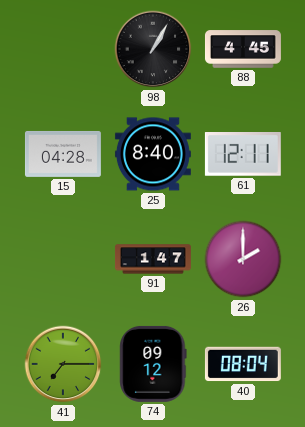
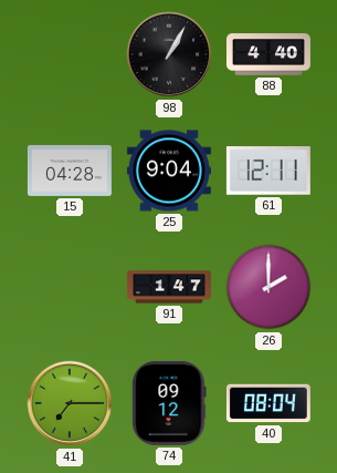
88: 4:45 -> 4:40 (268, 54)
25: 8:40 -> 9:04 (169, 171)
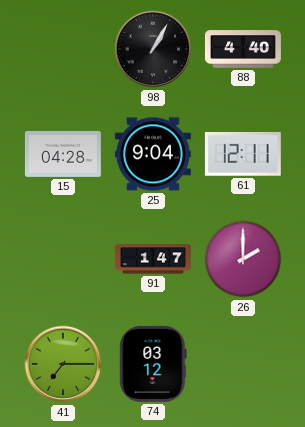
74: 09:12 -> 03:12 (153, 364)
40: 08:04 -> none (268, 403)
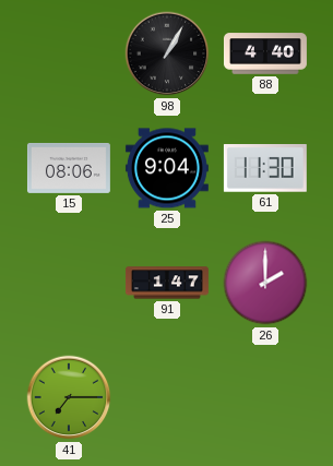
15: 04:28 -> 08:06 (69, 168)
61: 12:11 -> 11:30 (265, 169)
74: 03:12 -> none (153, 364)
